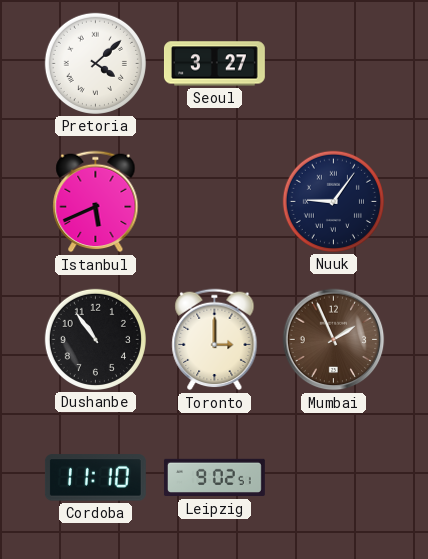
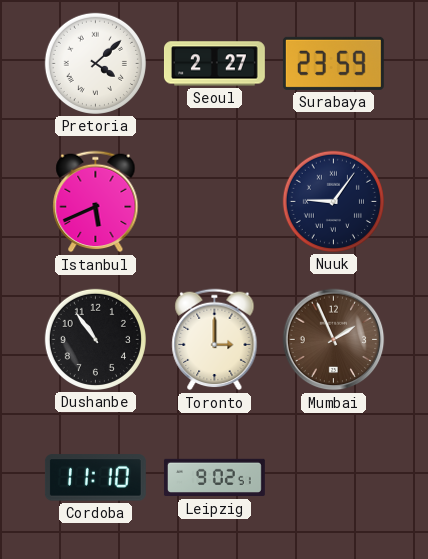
Seoul: 3:27 -> 2:27 (214, 64)
Surabaya: none -> 23:59 (333, 63)
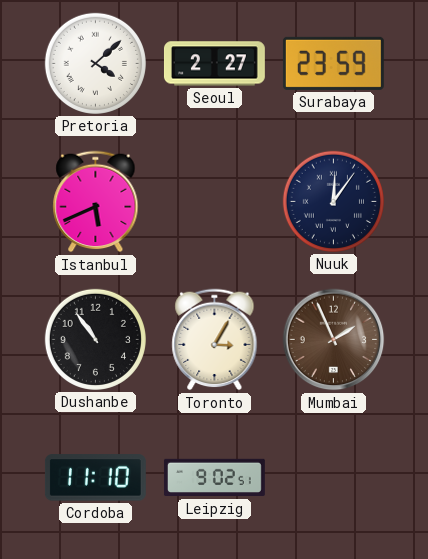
Nuuk: 9:06 -> 12:06 (333, 201)
Toronto: 3:00 -> 3:05 (215, 340)
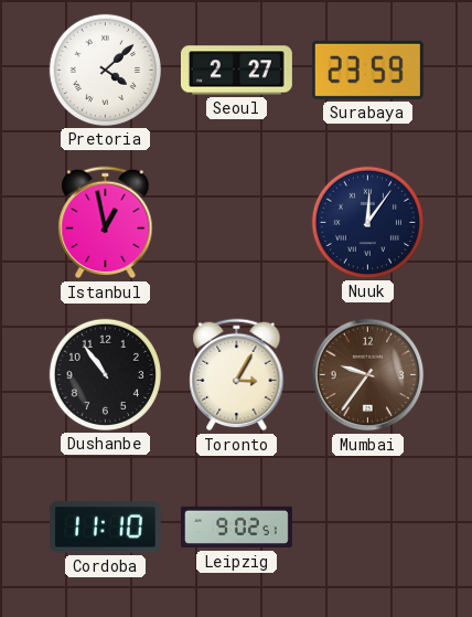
Istanbul: 5:41 -> 12:58 (106, 223)
Mumbai: 1:56 -> 9:36 (368, 375)
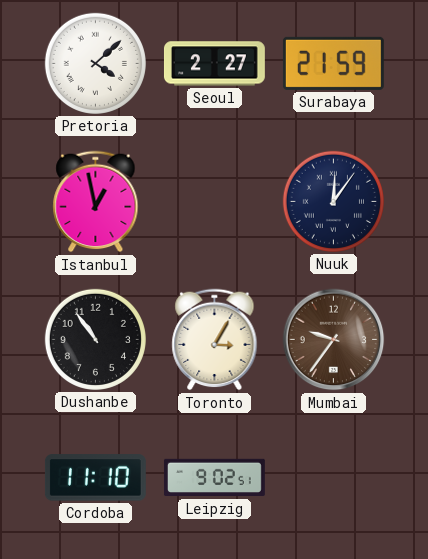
Surabaya: 23:59 -> 21:59 (333, 63)
